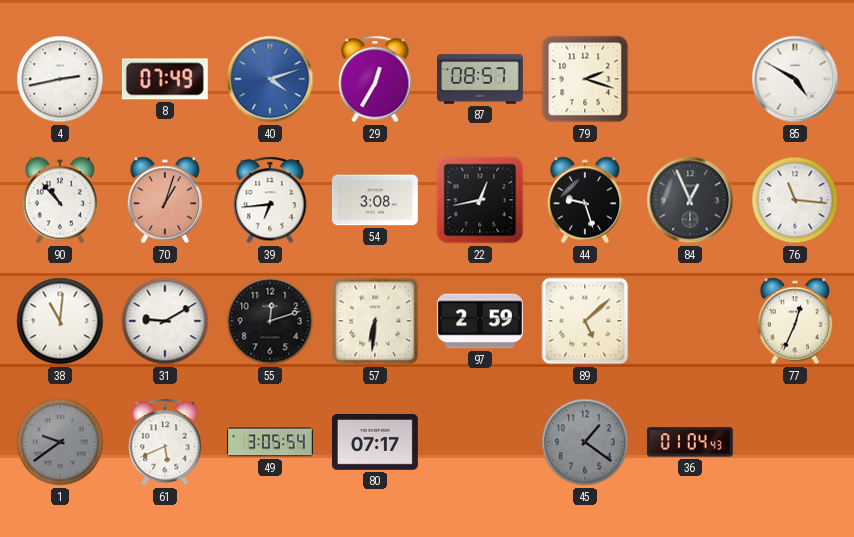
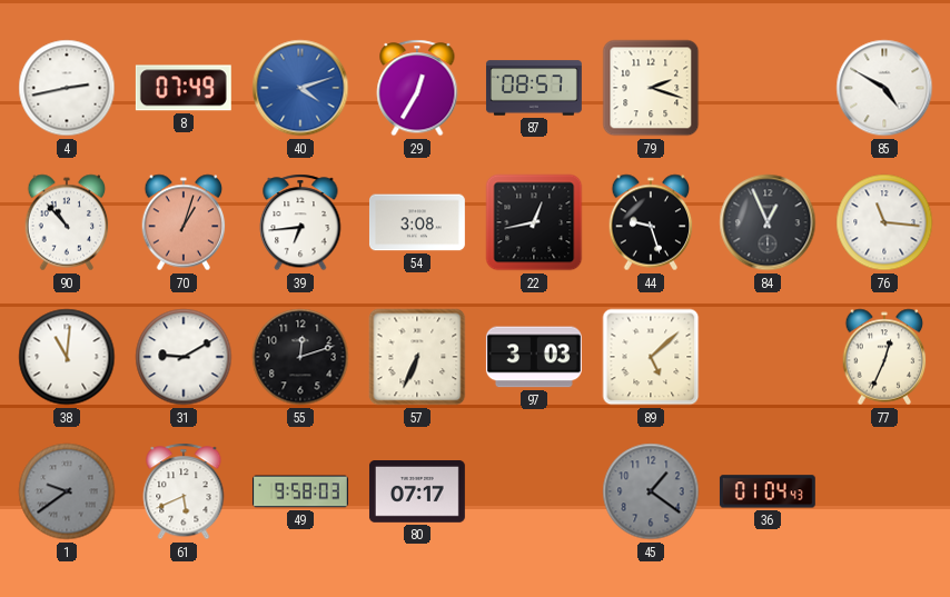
57: 6:31 -> 6:34 (417, 357)
97: 2:59 -> 3:03 (534, 357)
49: 3:05 -> 9:58 (300, 491)
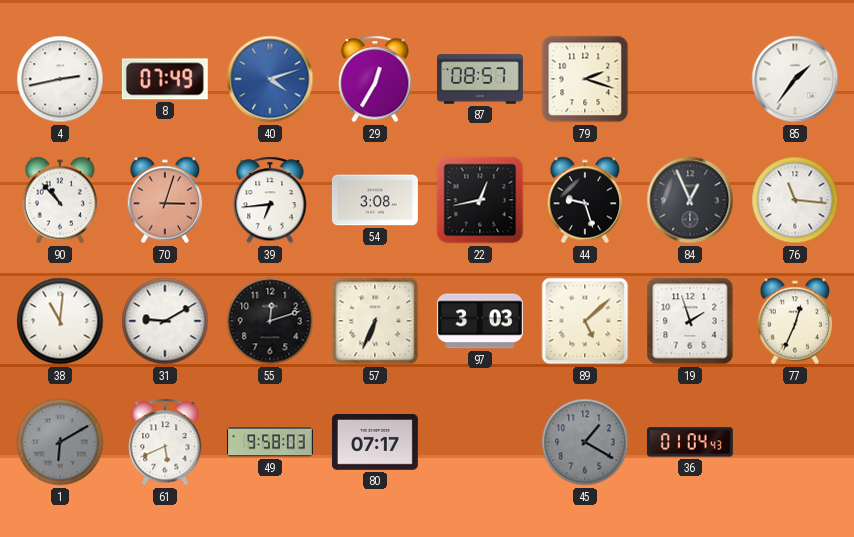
85: 4:50 -> 1:36 (795, 79)
70: 1:03 -> 3:03 (165, 200)
19: none -> 1:57 (690, 321)
1: 9:39 -> 6:10 (60, 442)
45: 1:21 -> 1:20 (585, 442)
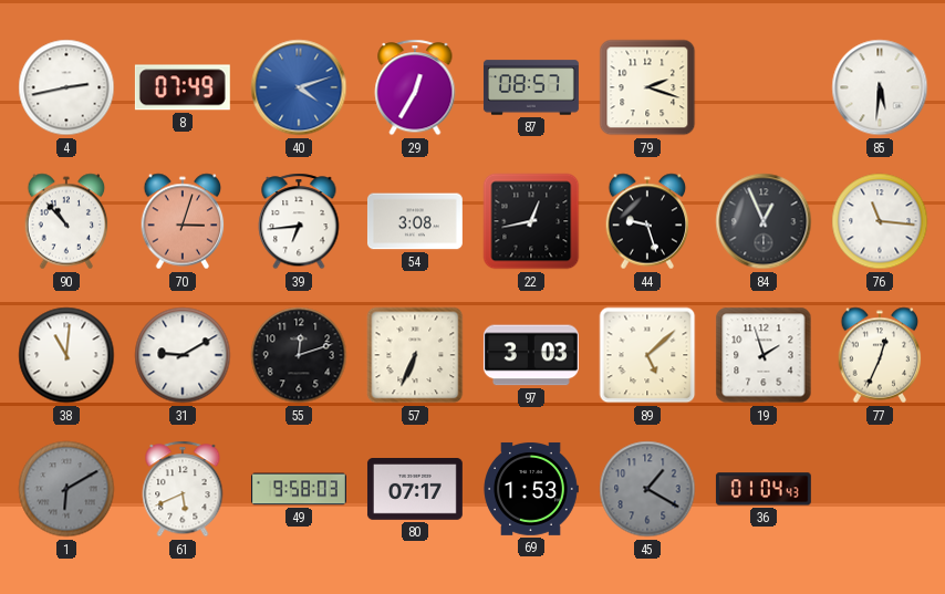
85: 1:36 -> 5:31 (880, 87)
69: none -> 1:53 (531, 489)
